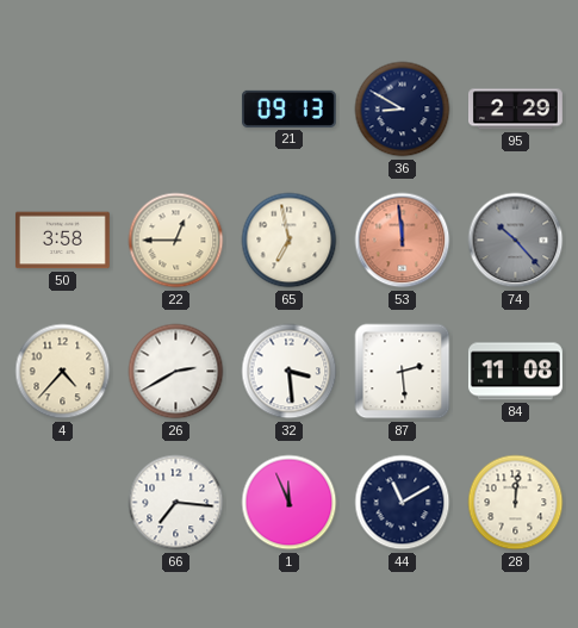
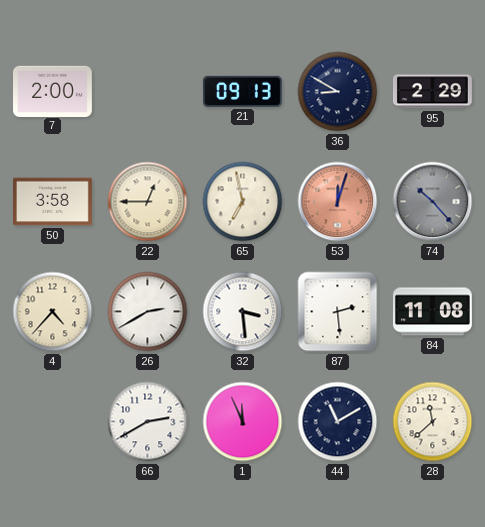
7: none -> 2:00 (53, 91)
53: 11:59 -> 12:03 (338, 202)
66: 7:16 -> 2:40 (148, 422)
28: 12:01 -> 11:38 (433, 422)
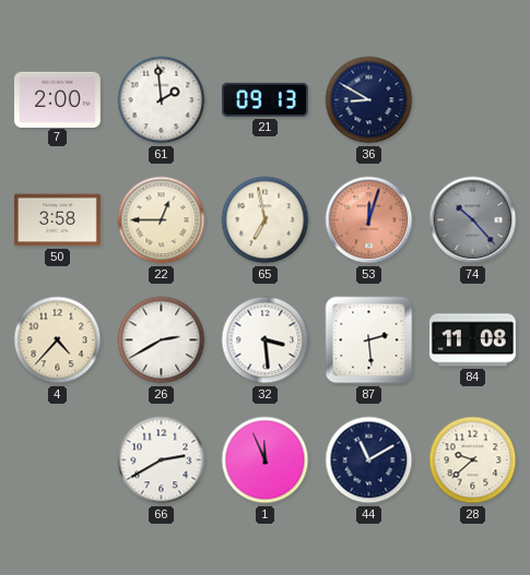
61: none -> 1:59 (162, 100)
95: 2:29 -> none (433, 92)
28: 11:38 -> 9:38 (473, 460)
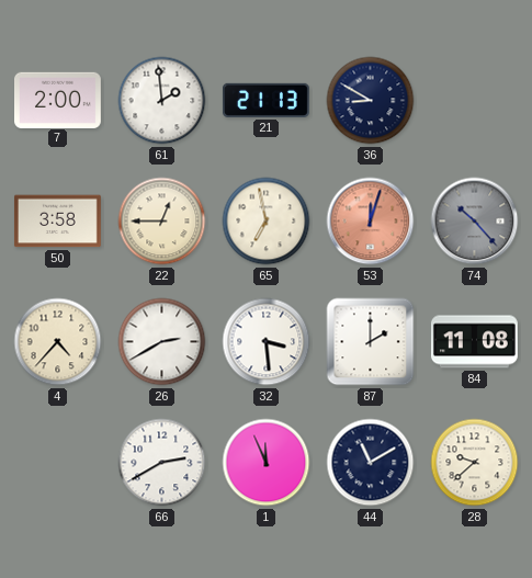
21: 09:13 -> 21:13 (265, 100)
87: 2:29 -> 2:00 (371, 342)
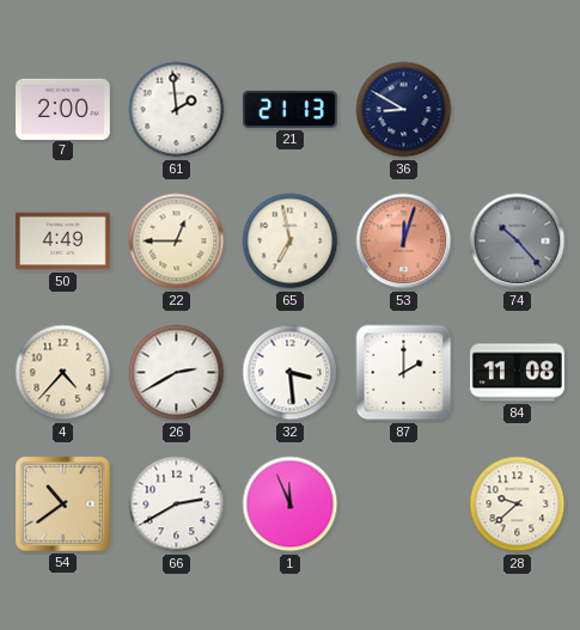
50: 3:58 -> 4:49 (62, 241)
54: none -> 10:39 (62, 503)
44: 11:10 -> none (371, 463)
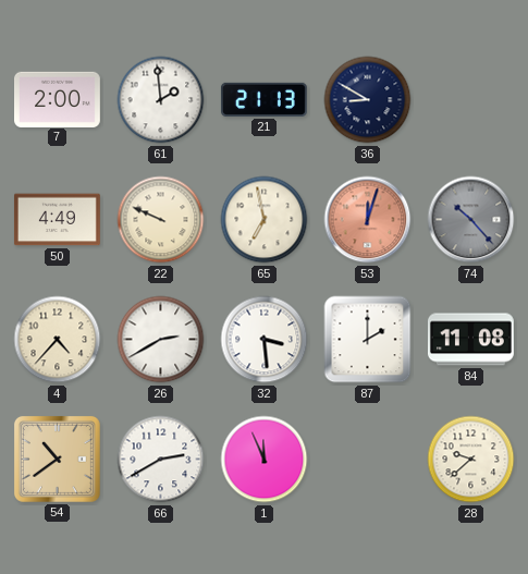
22: 12:45 -> 9:49 (161, 220)
